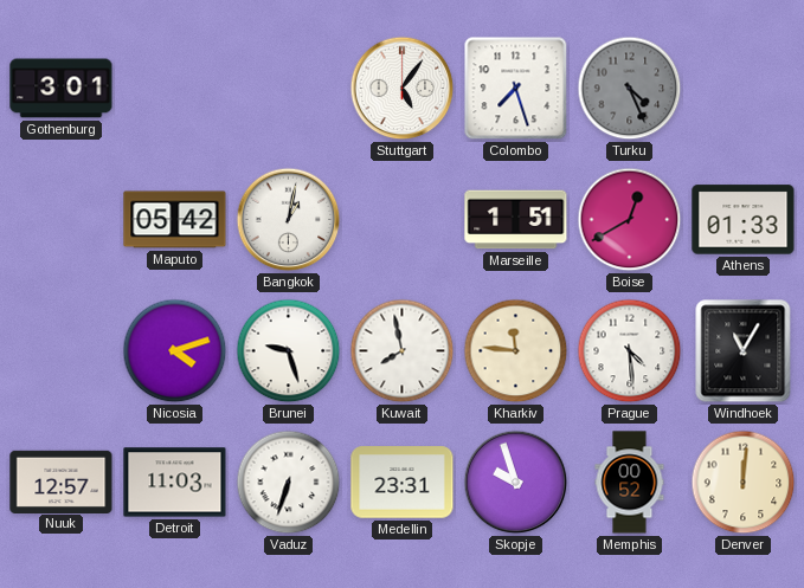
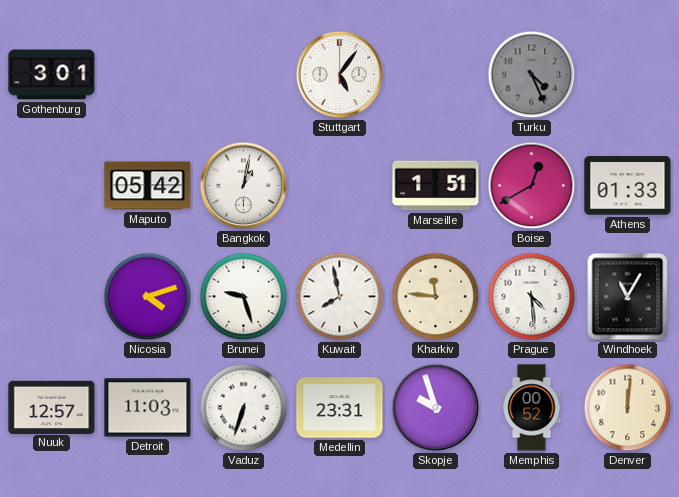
Colombo: 7:27 -> none (516, 89)
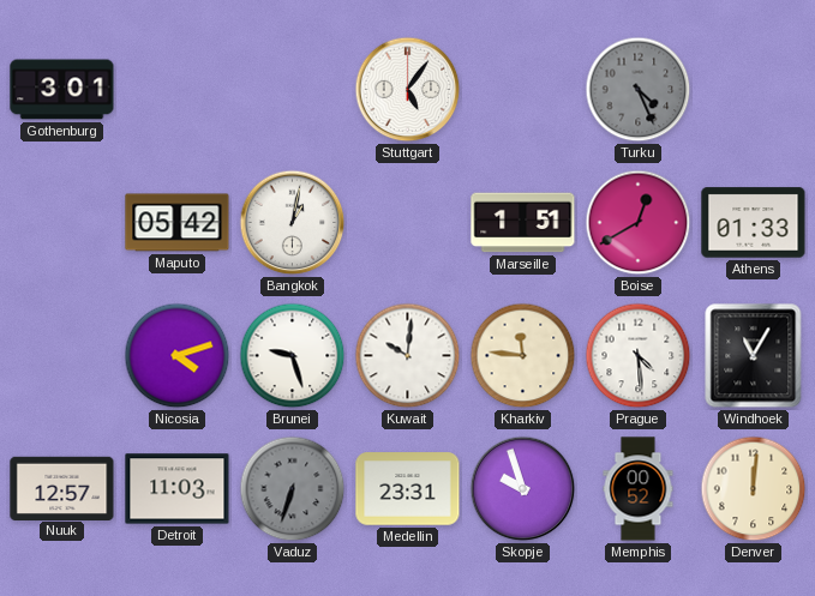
Kuwait: 7:58 -> 10:01 (408, 356)
Vaduz dial: white -> grey (293, 489)
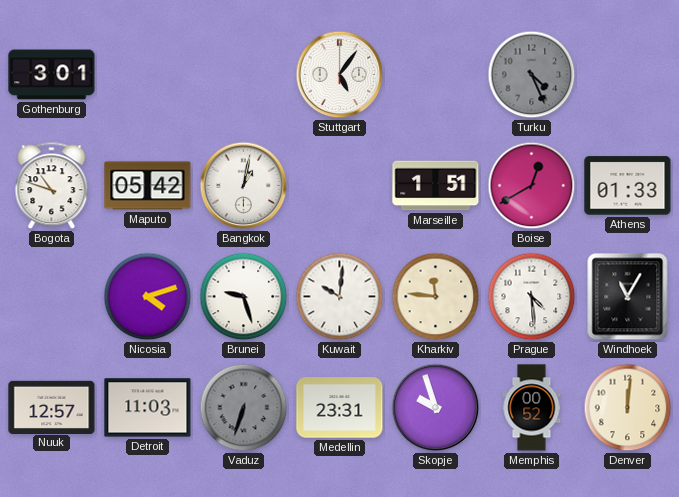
Bogota: none -> 10:48 (52, 186)
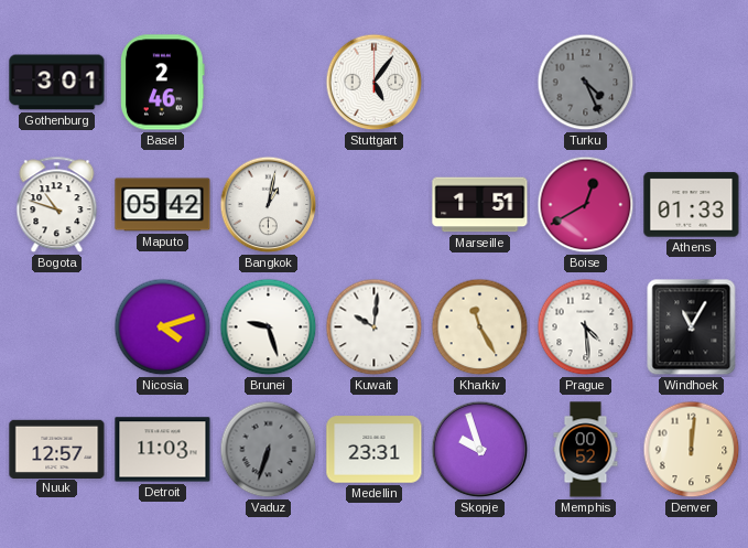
Basel: none -> 2:46 (163, 83)
Kharkiv: 11:46 -> 11:25 (480, 327)
